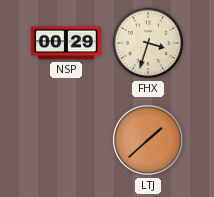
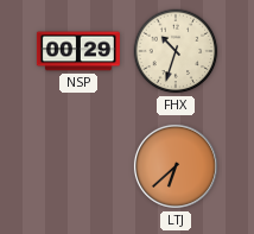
FHX: 3:33 -> 10:33 (176, 51)
LTJ: 1:38 -> 6:38 (176, 166)
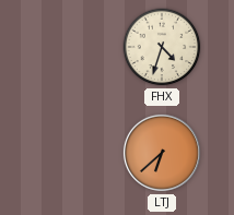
NSP: 00:29 -> none (78, 51)
FHX: 10:33 -> 4:33 (162, 47)
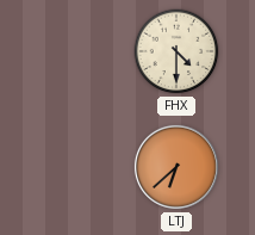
FHX: 4:33 -> 4:30 (176, 51)
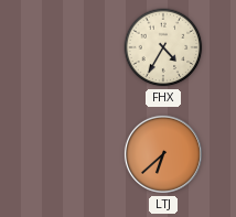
FHX: 4:30 -> 4:35 (163, 47)
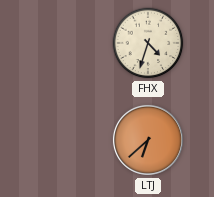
FHX: 4:35 -> 4:33 (148, 43)
